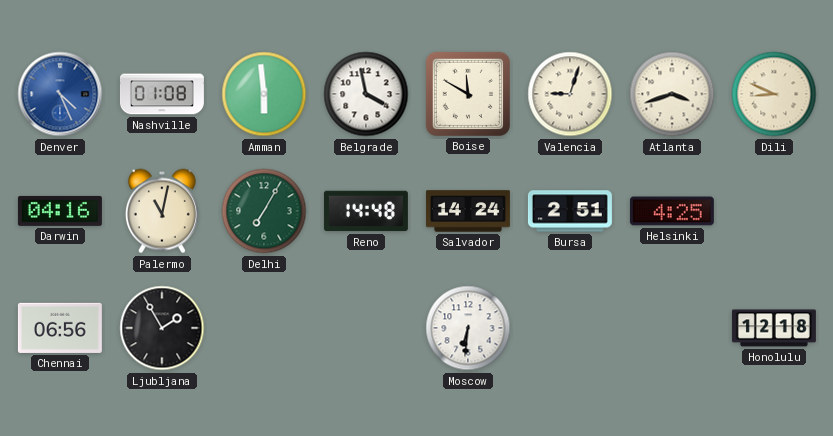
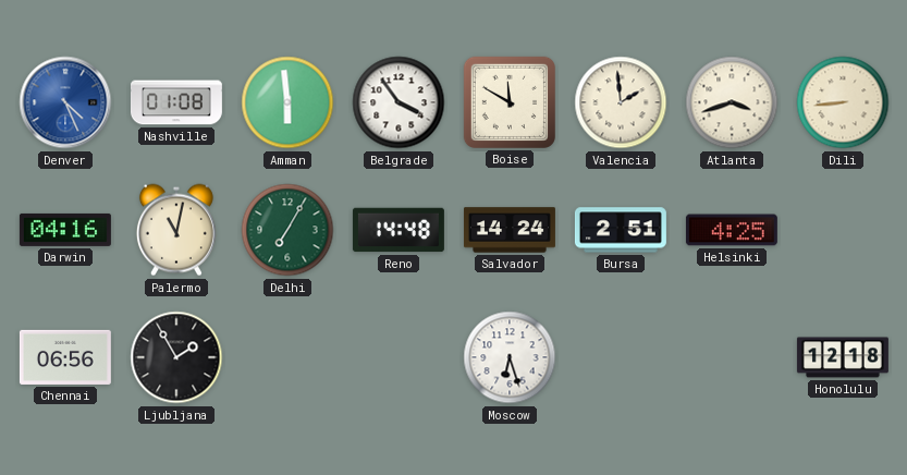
Belgrade: 3:58 -> 3:54 (399, 102)
Valencia: 9:03 -> 1:59 (621, 102)
Dili: 8:49 -> 8:44 (843, 102)
Moscow: 6:31 -> 6:27 (510, 357)
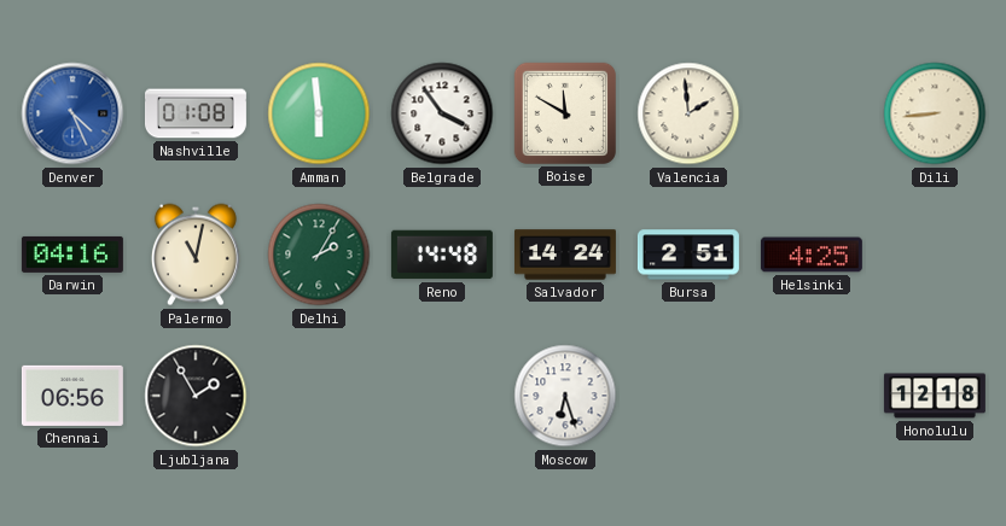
Atlanta: 3:42 -> none (732, 102)
Delhi: 7:05 -> 2:05 (319, 255)
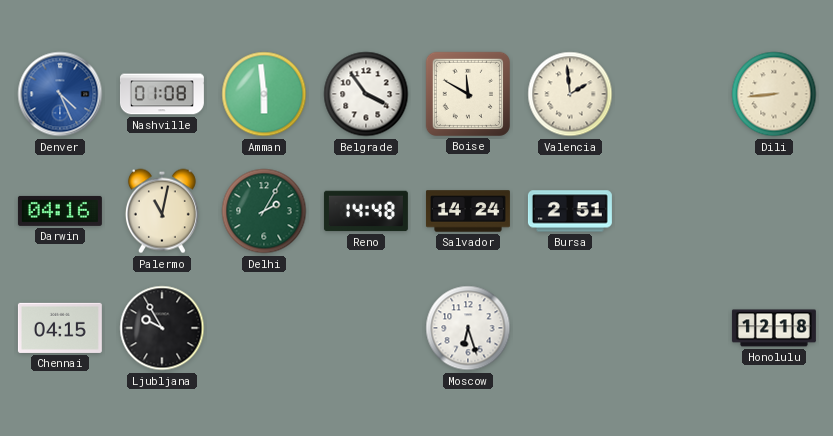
Helsinki: 4:25 -> none (812, 255)
Chennai: 06:56 -> 04:15 (60, 328)
Ljubljana: 1:55 -> 9:55 (162, 328)
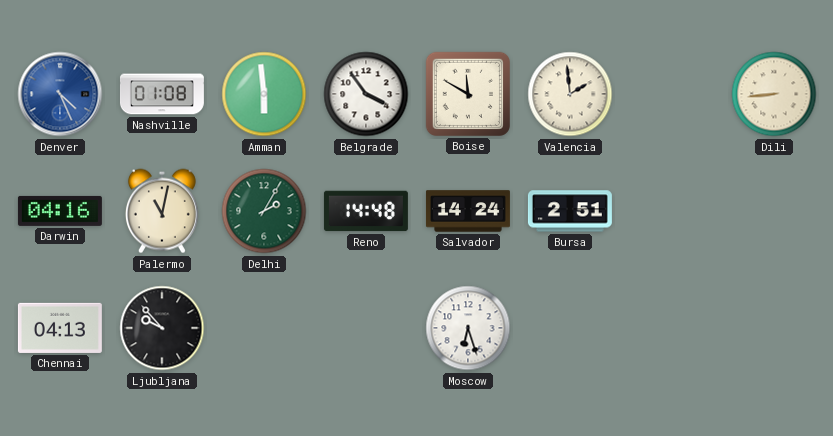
Chennai: 04:15 -> 04:13 (60, 328)
Ljubljana: 9:55 -> 9:53 (162, 328)
Honolulu: 12:18 -> none (774, 328)
